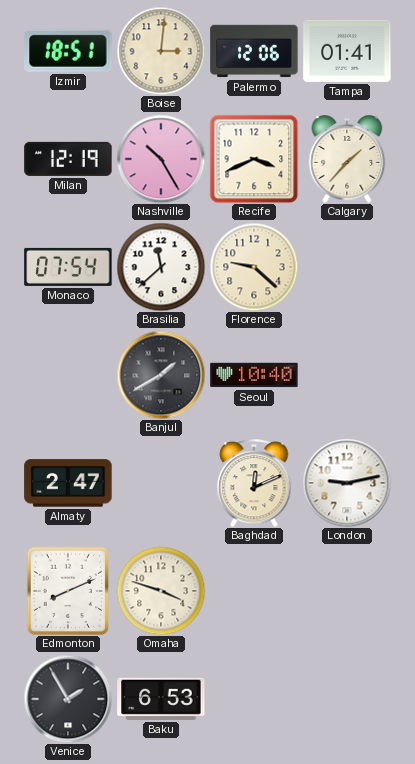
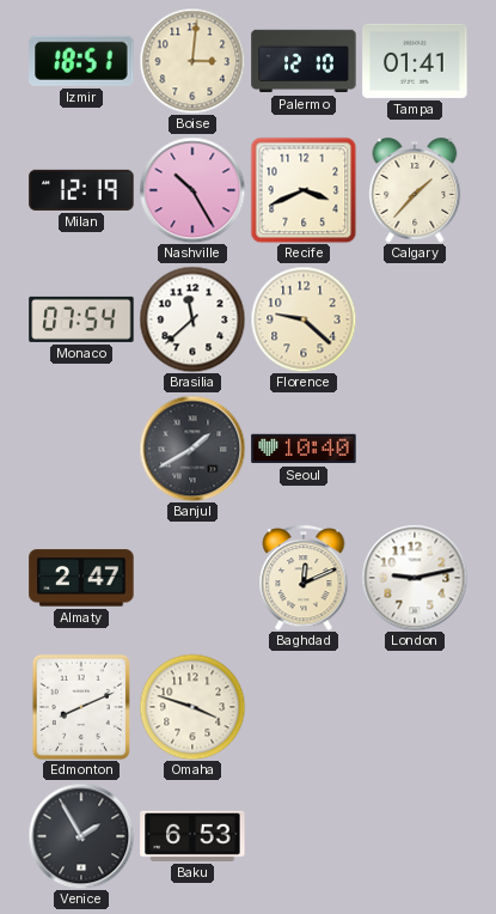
Palermo: 12:06 -> 12:10 (304, 61)
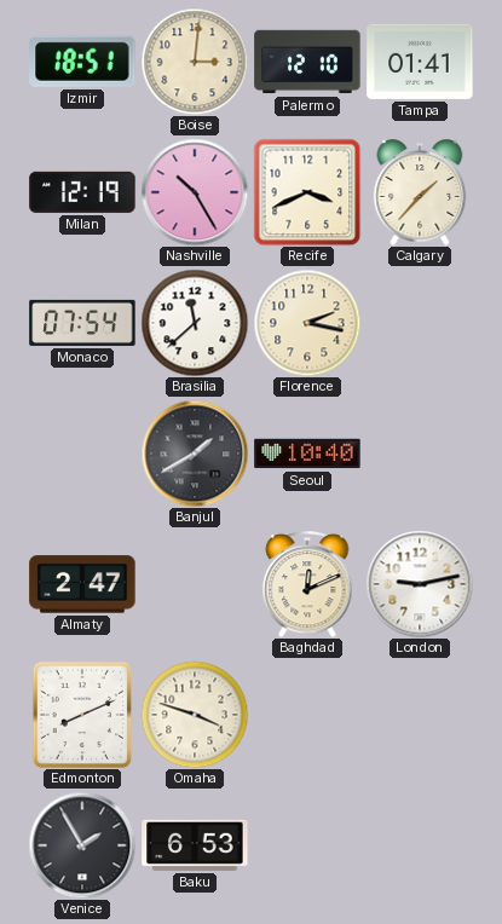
Florence: 9:22 -> 2:17 (307, 323)
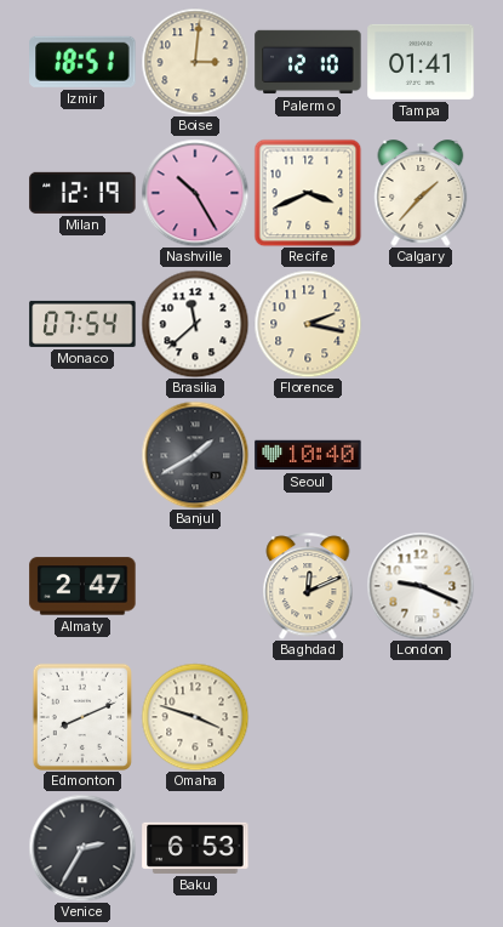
London: 9:13 -> 9:19 (421, 586)
Venice: 1:55 -> 2:35 (82, 848)
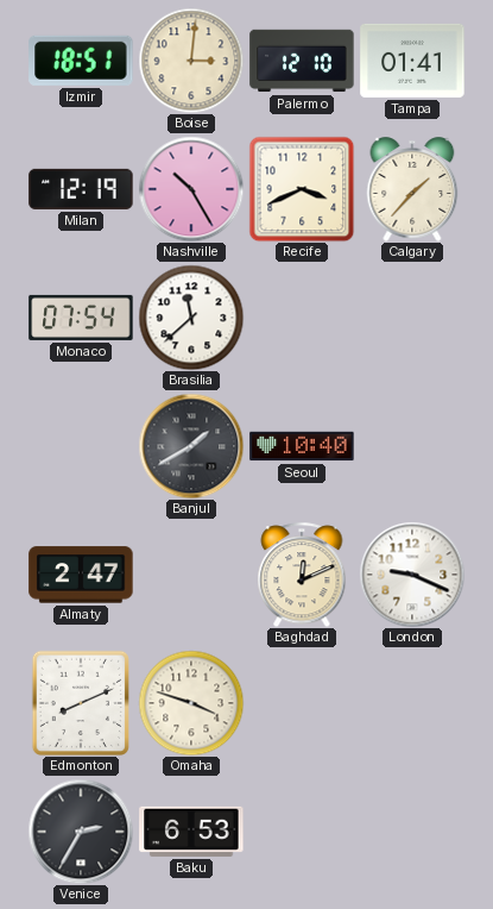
Florence: 2:17 -> none (308, 324)
